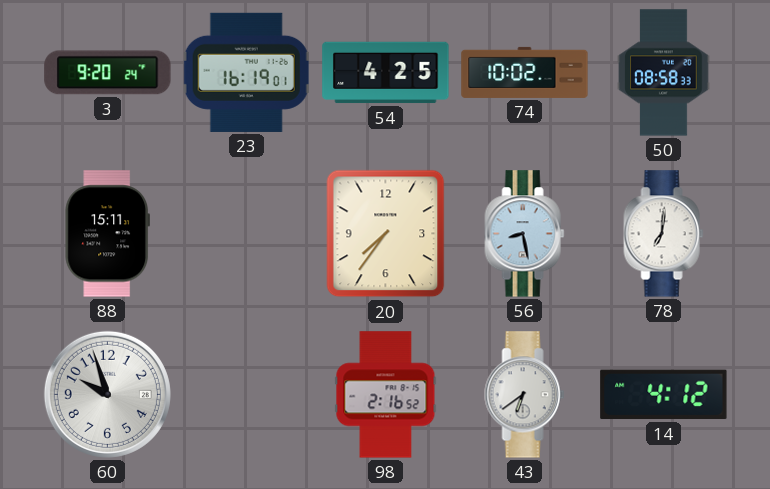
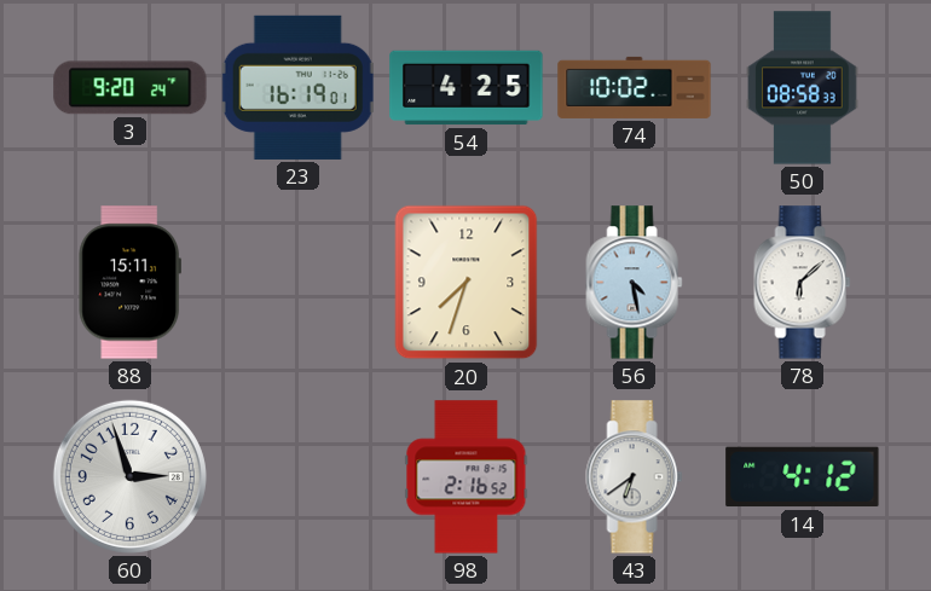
20: 7:36 -> 7:33 (467, 283)
56: 8:28 -> 4:28 (635, 283)
78: 7:01 -> 6:08 (803, 283)
60: 9:57 -> 2:57 (129, 476)
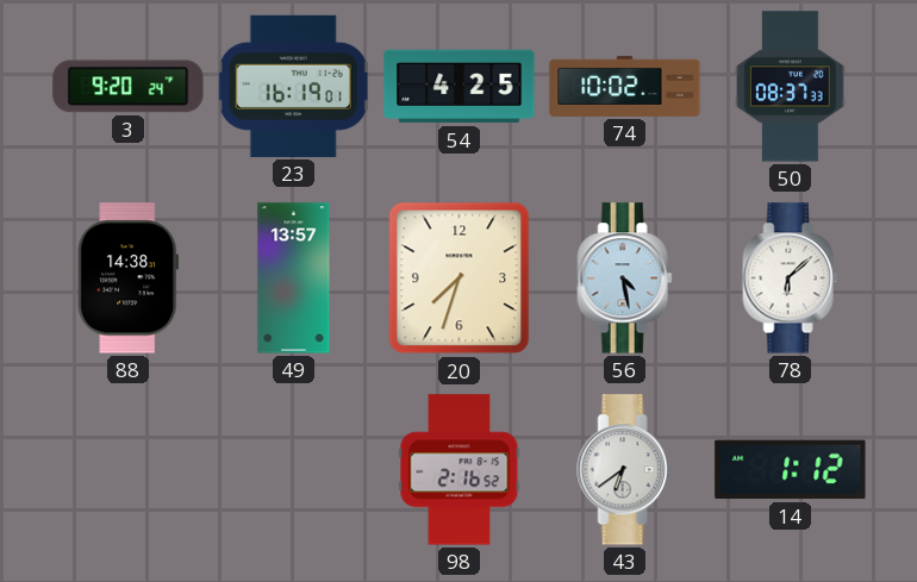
50: 08:58 -> 08:37 (791, 87)
88: 15:11 -> 14:38 (127, 279)
49: none -> 13:57 (294, 279)
60: 2:57 -> none (129, 476)
14: 4:12 -> 1:12 (791, 470)
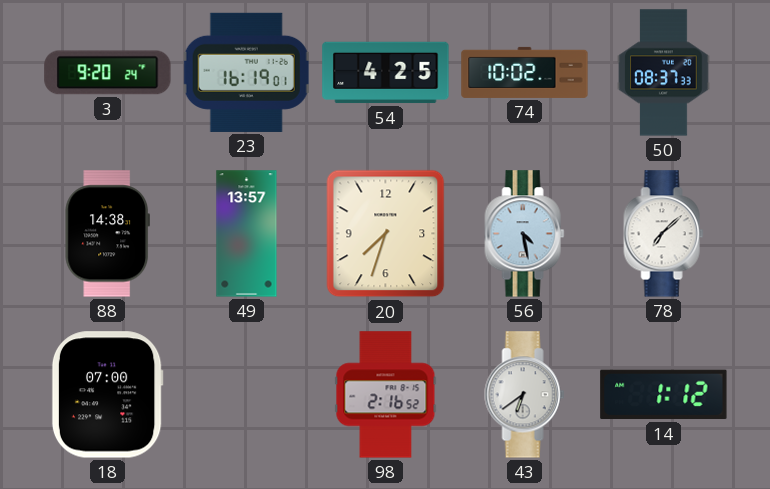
78: 6:08 -> 7:08 (664, 234)
18: none -> 07:00 (107, 395)
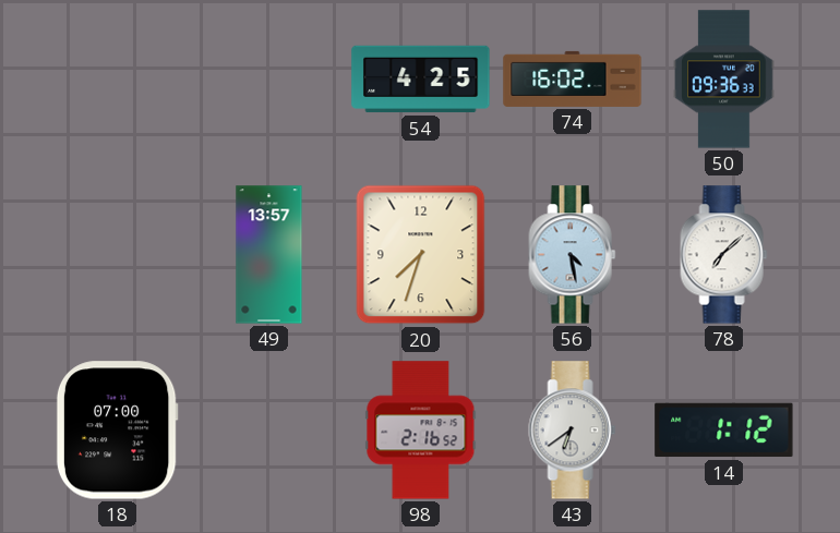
3: 9:20 -> none (108, 73)
23: 16:19 -> none (246, 72)
74: 10:02 -> 16:02 (573, 78)
50: 08:37 -> 09:36 (724, 80)
88: 14:38 -> none (107, 234)
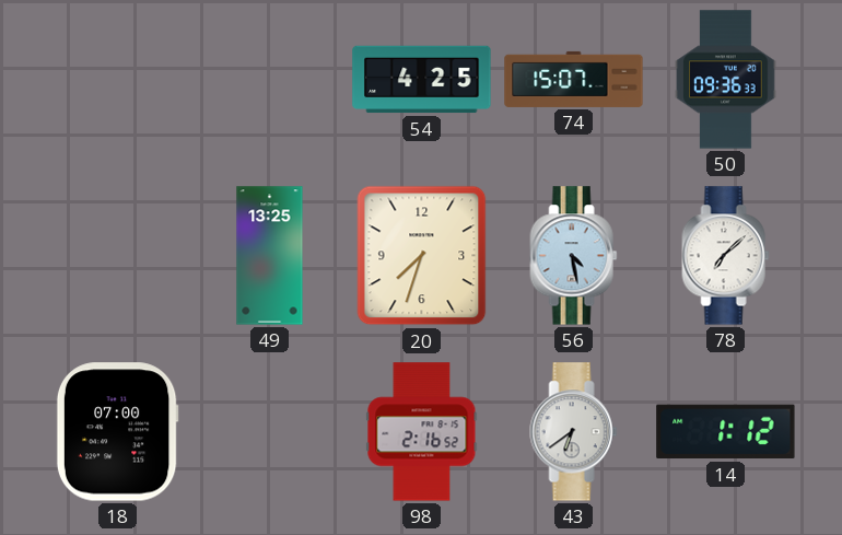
74: 16:02 -> 15:07 (574, 79)
49: 13:57 -> 13:25 (270, 256)
